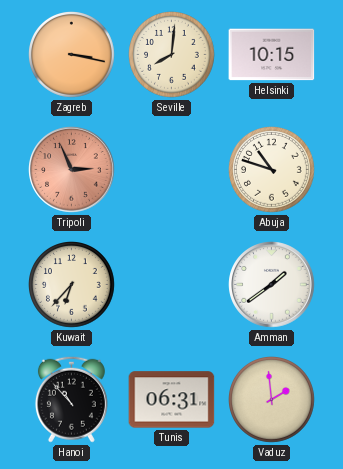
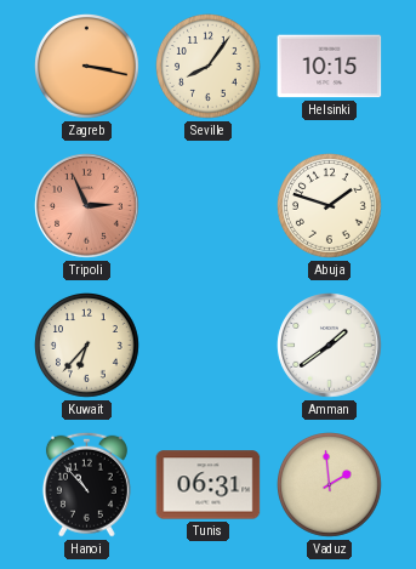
Seville: 8:01 -> 8:06 (209, 67)
Abuja: 10:48 -> 1:48 (330, 206)
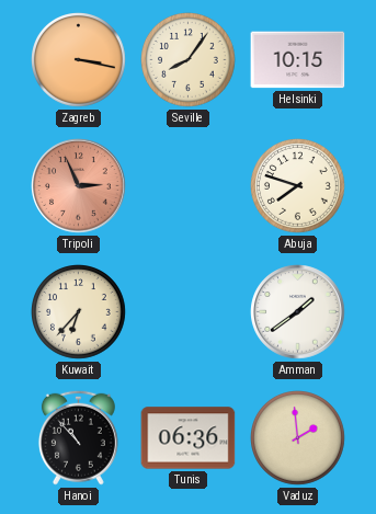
Abuja: 1:48 -> 7:48 (298, 186)
Tunis: 06:31 -> 06:36 (189, 438)
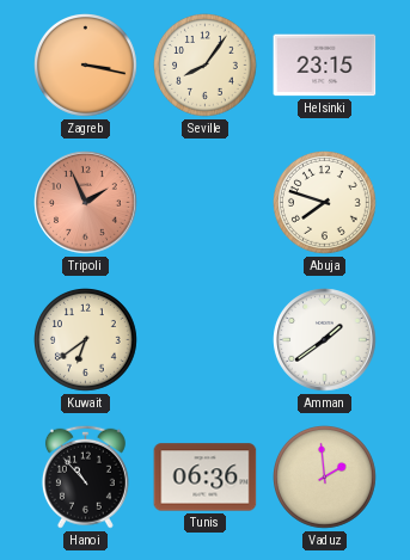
Helsinki: 10:15 -> 23:15 (325, 66)
Tripoli: 2:56 -> 1:56 (86, 203)
Kuwait: 6:37 -> 6:39 (86, 340)
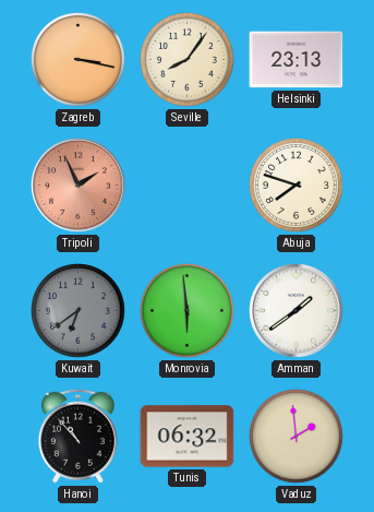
Helsinki: 23:15 -> 23:13 (297, 60)
Kuwait dial: cream -> grey (79, 311)
Monrovia: none -> 5:59 (188, 311)
Tunis: 06:36 -> 06:32 (188, 437)
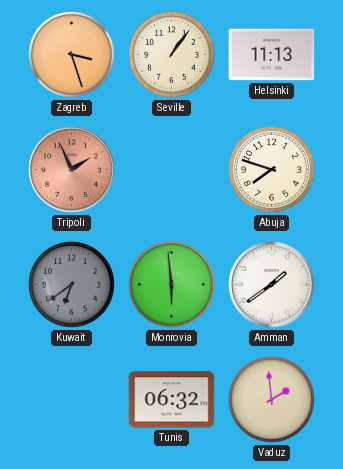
Zagreb: 3:17 -> 3:27 (72, 55)
Seville: 8:06 -> 1:06 (172, 55)
Helsinki: 23:13 -> 11:13 (272, 55)
Hanoi: 10:53 -> none (77, 436)
